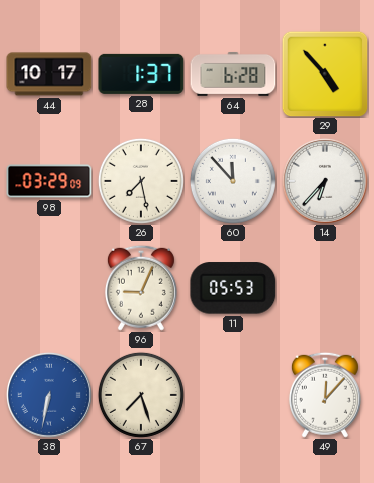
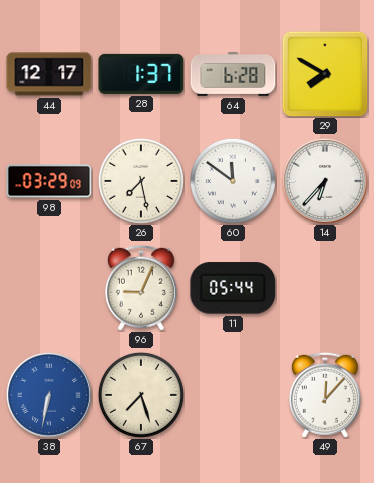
44: 10:17 -> 12:17 (49, 74)
29: 4:53 -> 7:50 (325, 74)
60: 11:53 -> 11:51 (233, 181)
11: 05:53 -> 05:44 (233, 288)
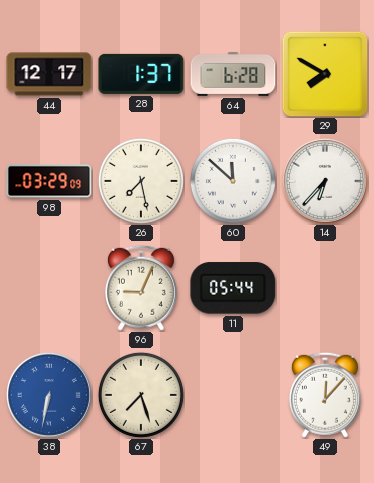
60: 11:51 -> 11:52 (233, 181)
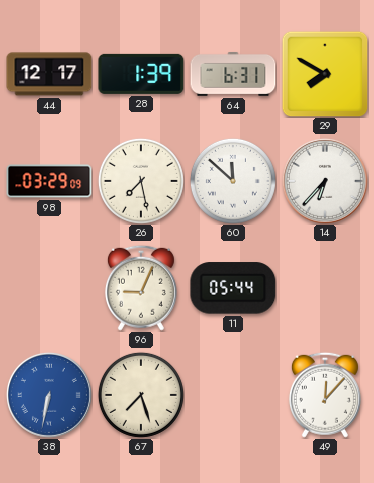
28: 1:37 -> 1:39 (141, 74)
64: 6:28 -> 6:31 (233, 74)
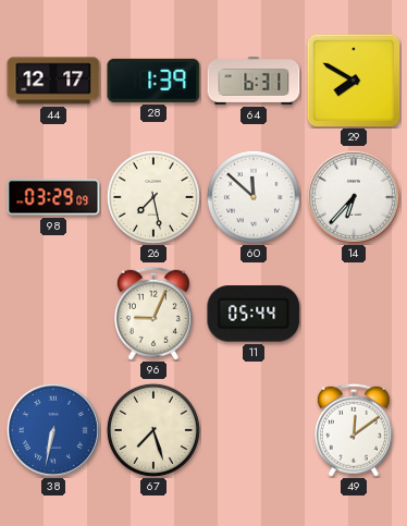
49: 12:07 -> 12:09 (354, 430)
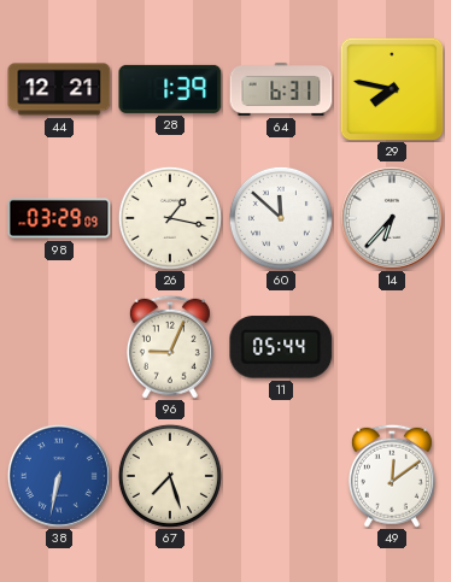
44: 12:17 -> 12:21 (59, 89)
29: 7:50 -> 7:47 (392, 89)
26: 7:28 -> 1:17 (170, 218)
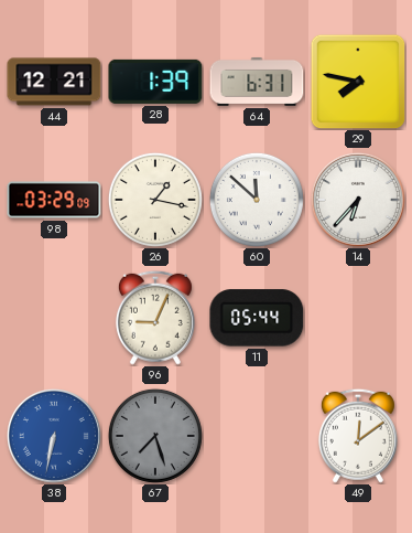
67 dial: cream -> grey (155, 436)
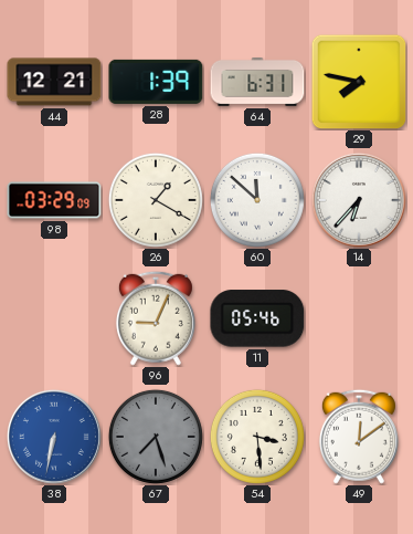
26: 1:17 -> 1:20 (156, 200)
11: 05:44 -> 05:46 (257, 318)
54: none -> 3:29 (257, 437)
